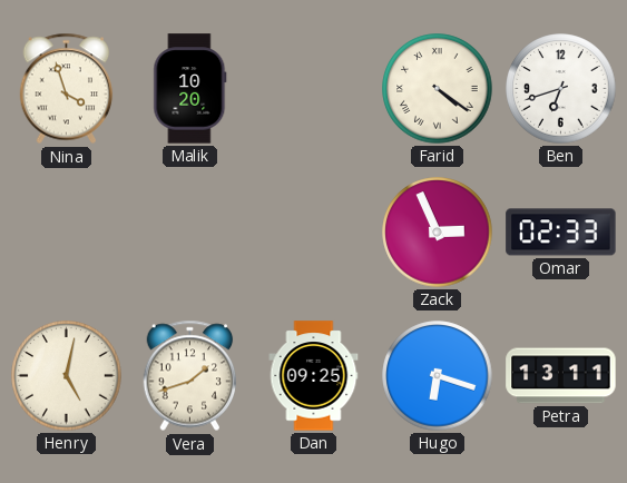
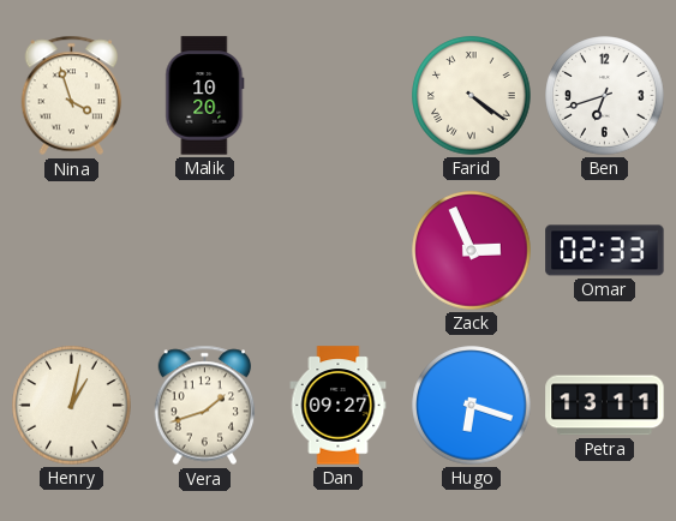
Henry: 5:02 -> 1:02 (72, 406)
Dan: 09:25 -> 09:27 (339, 406)
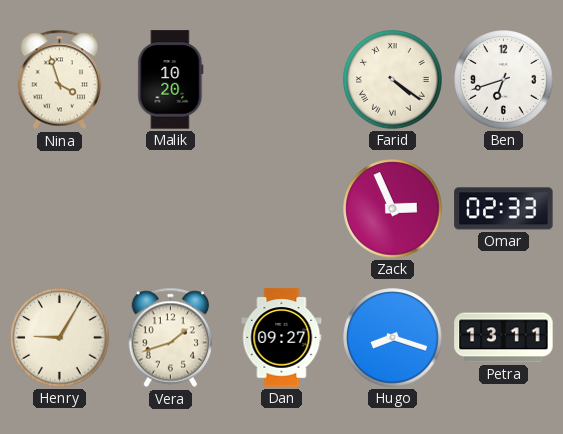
Henry: 1:02 -> 9:05 (60, 338)
Hugo: 6:18 -> 8:18 (393, 338)
